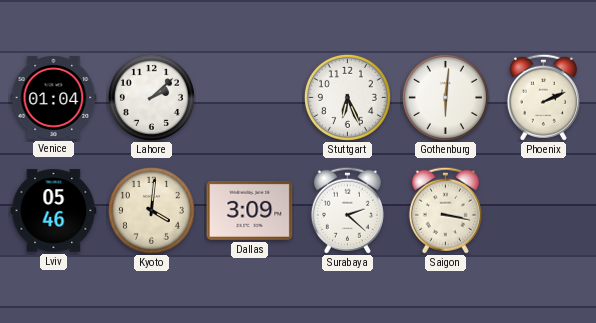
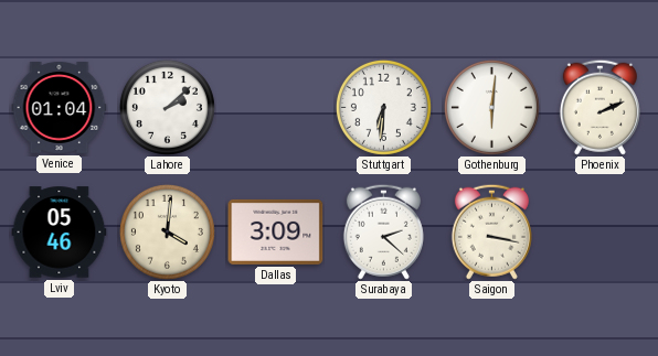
Stuttgart: 6:26 -> 6:31 (383, 107)
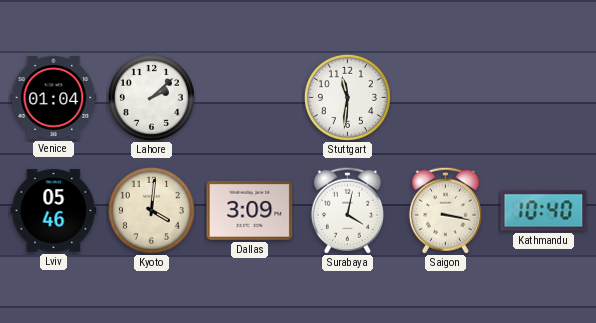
Stuttgart: 6:31 -> 11:31 (347, 97)
Gothenburg: 6:01 -> none (491, 107)
Phoenix: 2:11 -> none (599, 107)
Surabaya: 2:22 -> 4:02 (347, 210)
Kathmandu: none -> 10:40 (544, 211)
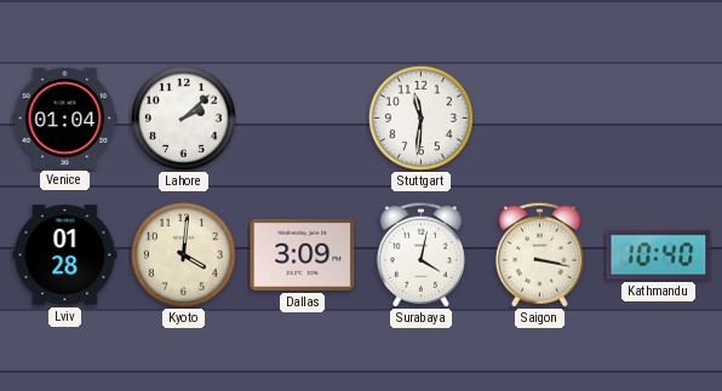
Lviv: 05:46 -> 01:28 (65, 255)
